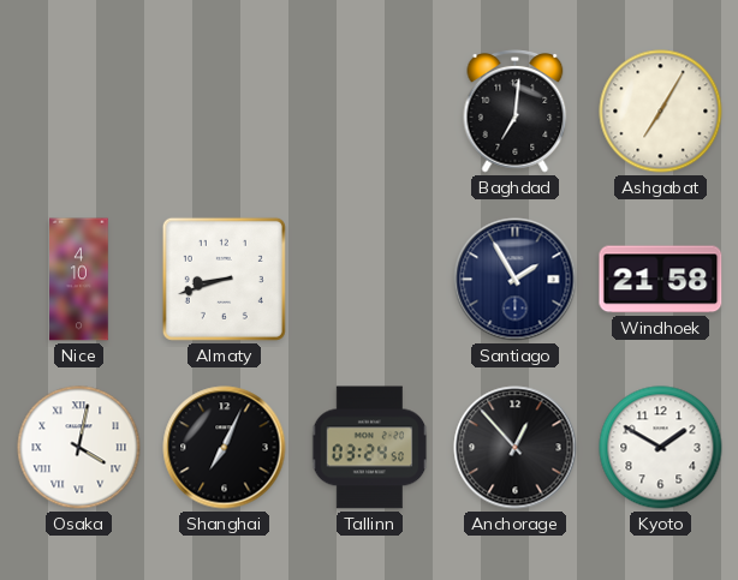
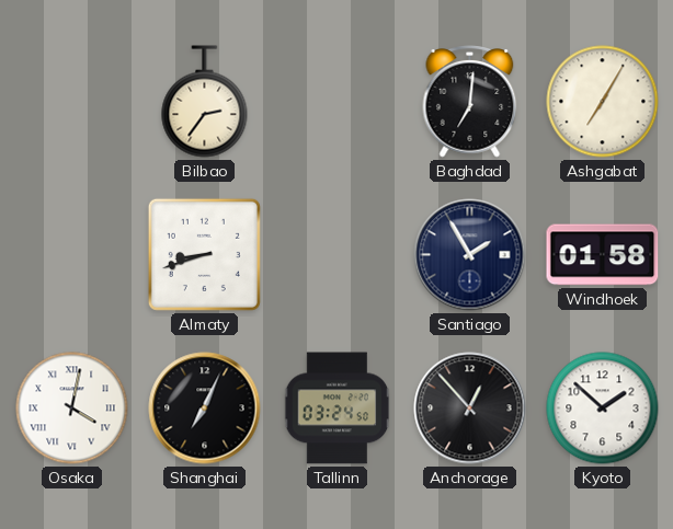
Bilbao: none -> 2:36 (205, 102)
Nice: 4:10 -> none (79, 280)
Windhoek: 21:58 -> 01:58 (603, 255)
Kyoto: 1:50 -> 1:52 (603, 409)
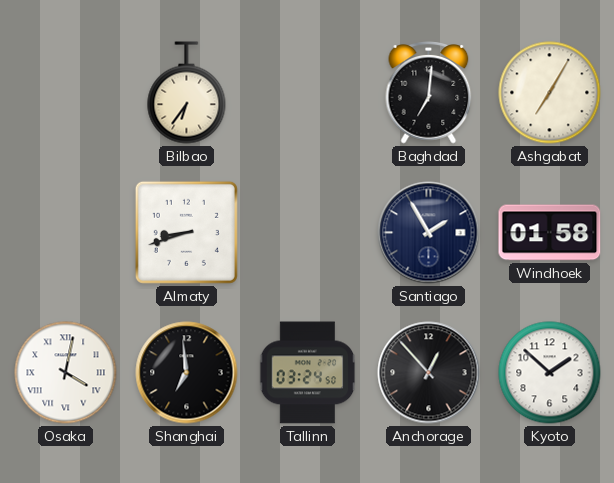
Bilbao: 2:36 -> 6:36 (187, 93)
Shanghai: 7:04 -> 6:59 (187, 373)
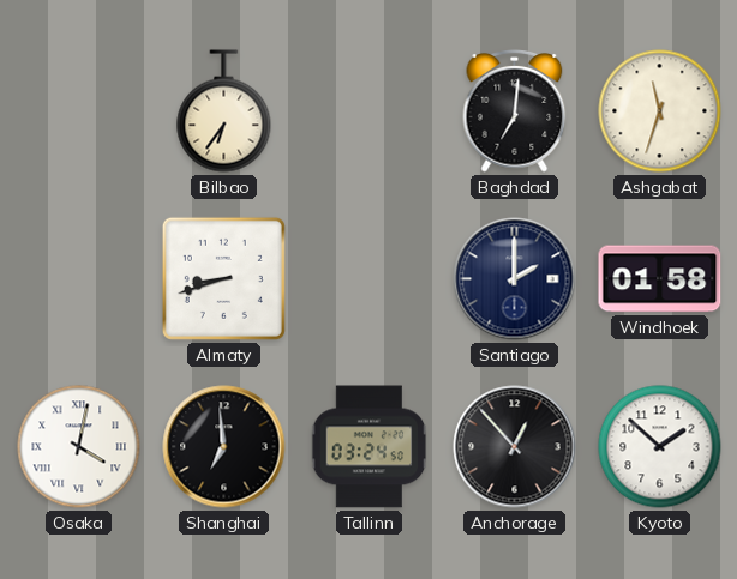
Ashgabat: 7:05 -> 11:33 (660, 111)
Santiago: 1:55 -> 2:00 (515, 279)
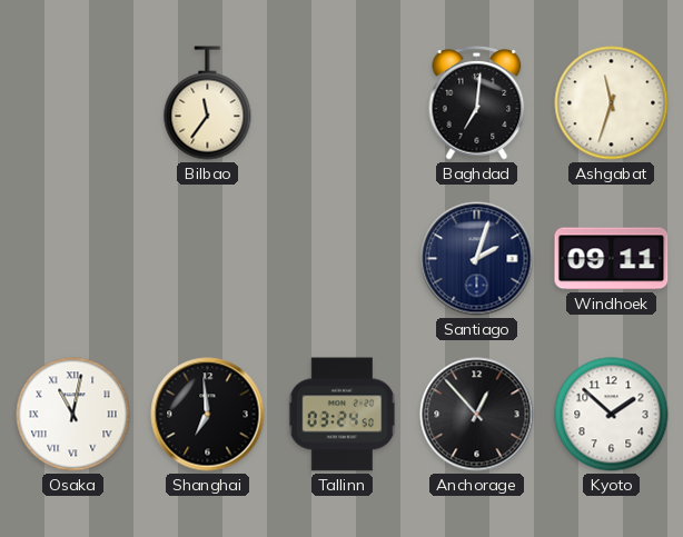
Bilbao: 6:36 -> 11:36 (208, 103)
Almaty: 8:42 -> none (223, 278)
Santiago: 2:00 -> 2:03 (477, 259)
Windhoek: 01:58 -> 09:11 (612, 259)
Osaka: 4:02 -> 11:02 (73, 415)
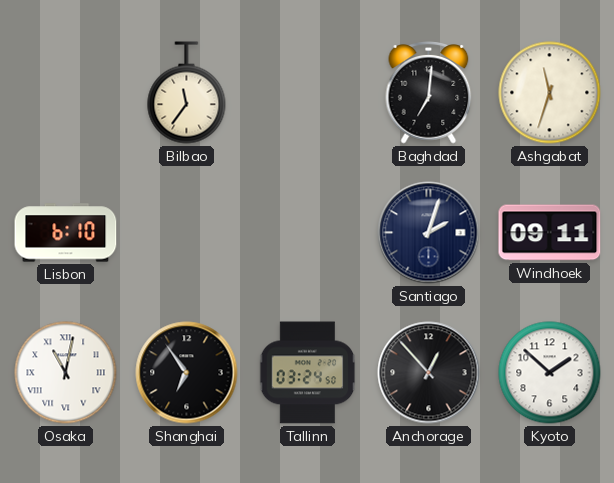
Lisbon: none -> 6:10 (66, 233)
Shanghai: 6:59 -> 6:54 (187, 373)
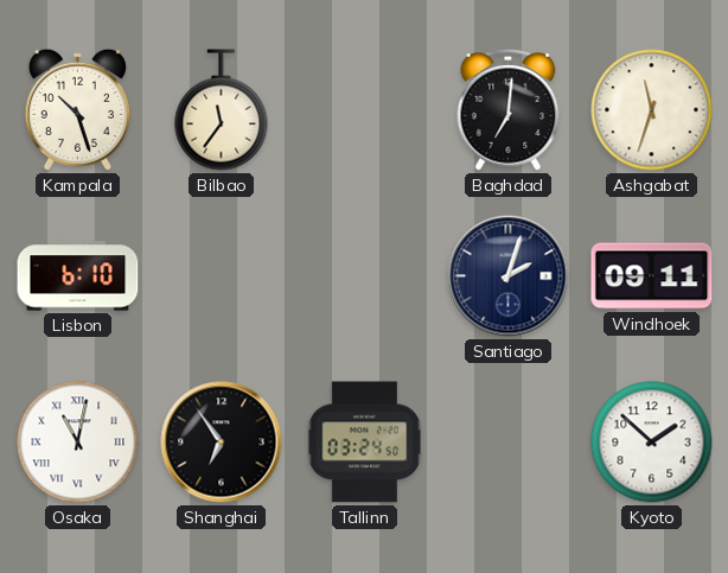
Kampala: none -> 10:27 (77, 109)
Anchorage: 12:53 -> none (429, 373)
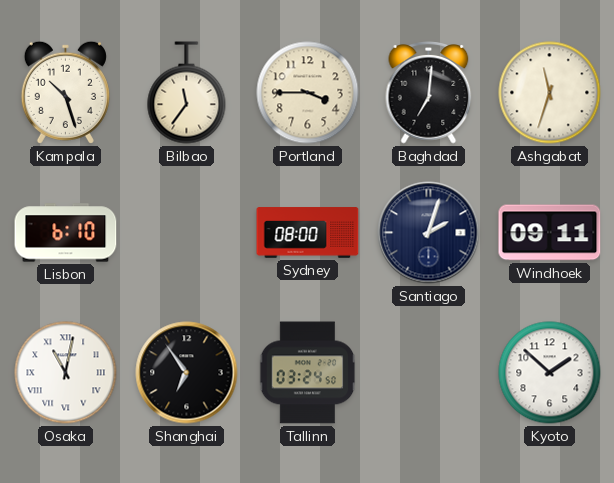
Portland: none -> 3:45 (308, 93)
Sydney: none -> 08:00 (308, 233)
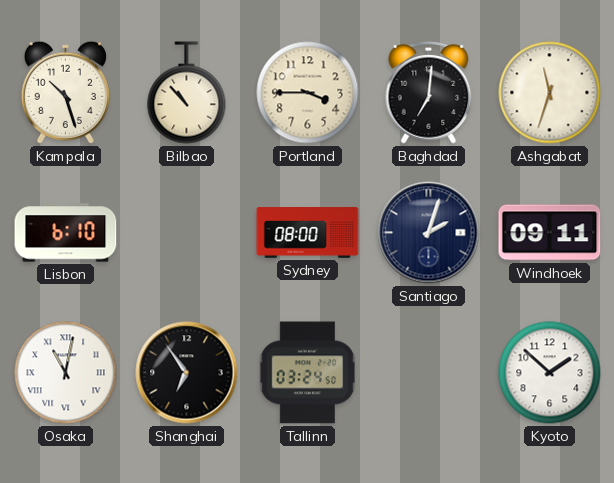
Bilbao: 11:36 -> 10:53 (187, 93)
